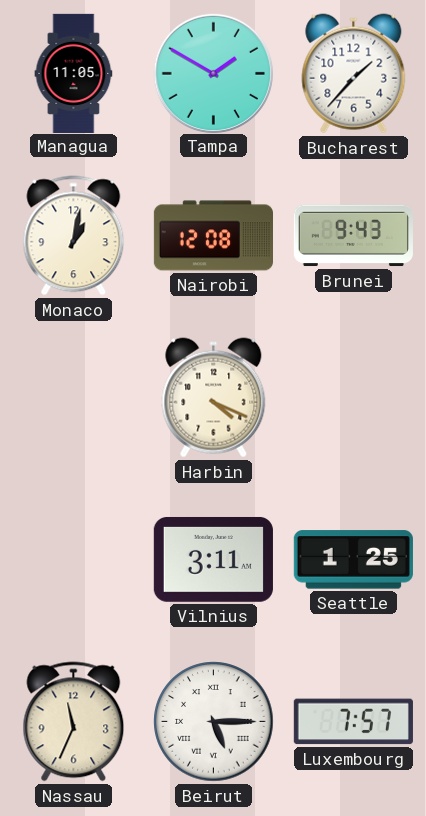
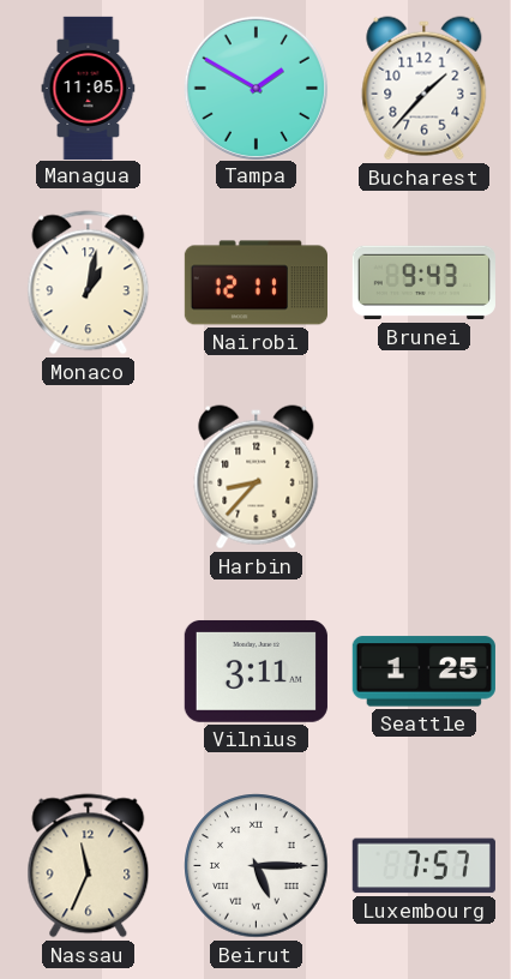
Nairobi: 12:08 -> 12:11 (256, 283)
Harbin: 4:19 -> 8:37 (257, 478)
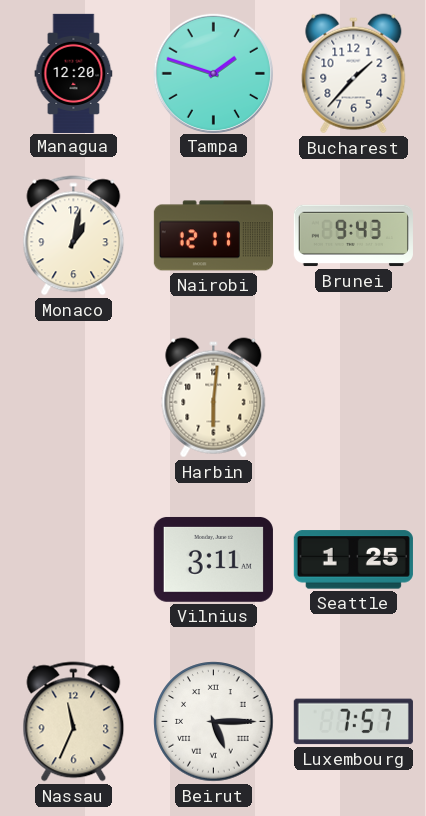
Managua: 11:05 -> 12:20 (74, 73)
Tampa: 1:50 -> 1:48 (213, 73)
Harbin: 8:37 -> 6:01 (214, 398)
